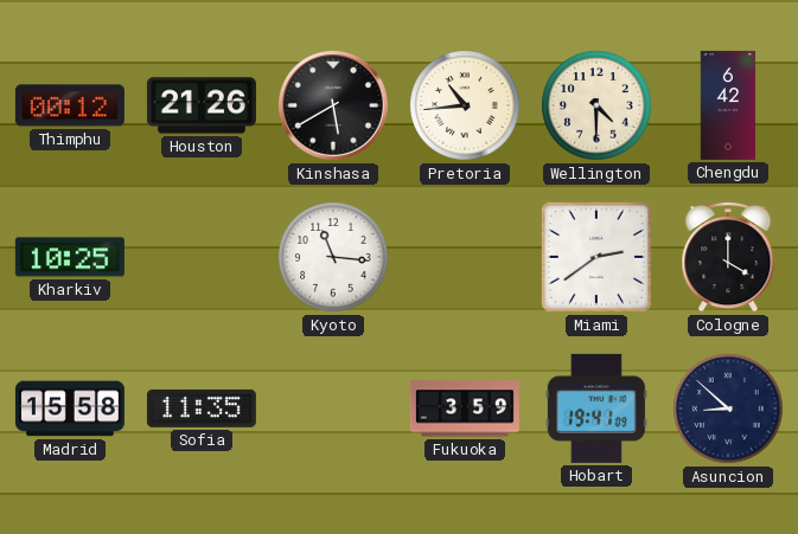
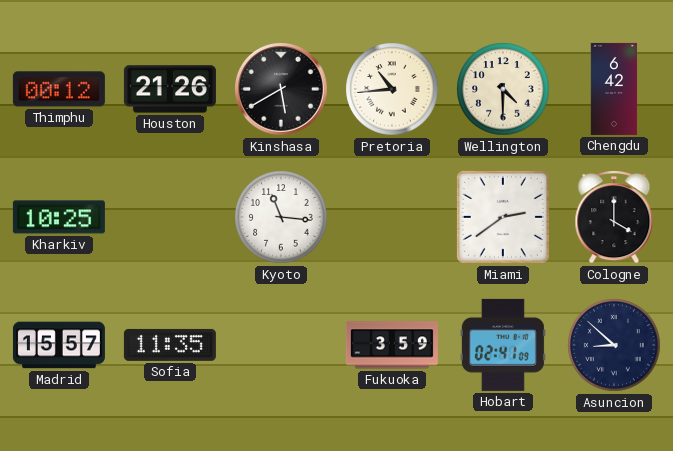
Madrid: 15:58 -> 15:57 (59, 345)
Hobart: 19:41 -> 02:41 (503, 345)
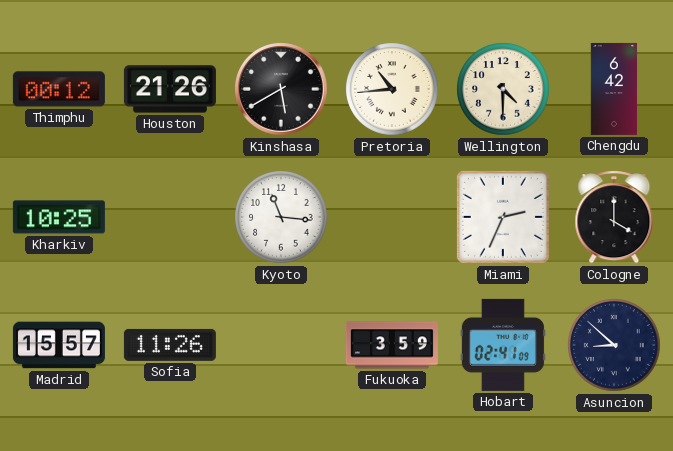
Miami: 2:39 -> 2:34 (503, 217)
Sofia: 11:35 -> 11:26 (170, 345)
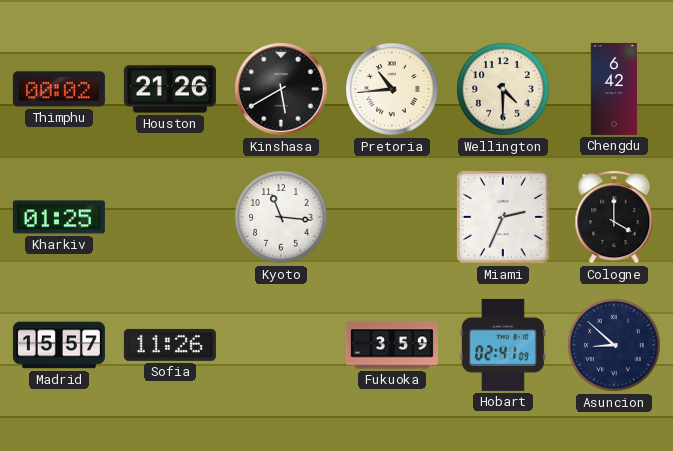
Thimphu: 00:12 -> 00:02 (59, 89)
Kharkiv: 10:25 -> 01:25 (59, 217)
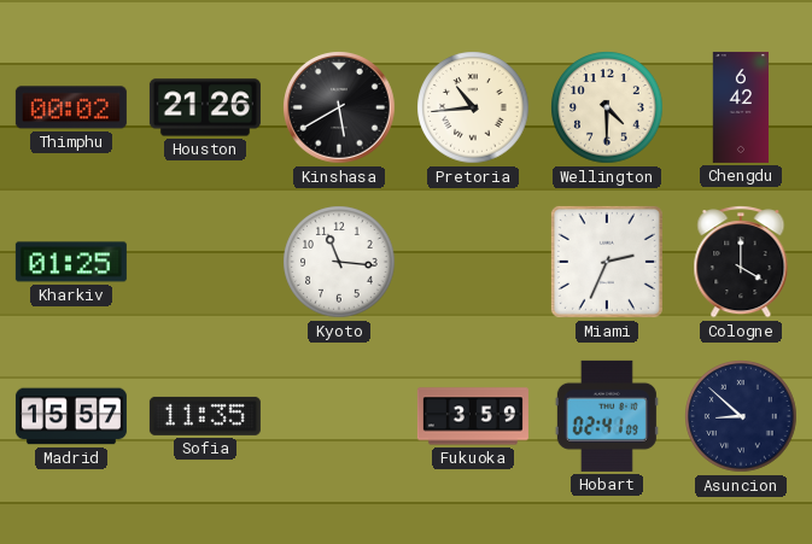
Sofia: 11:26 -> 11:35 (205, 416)
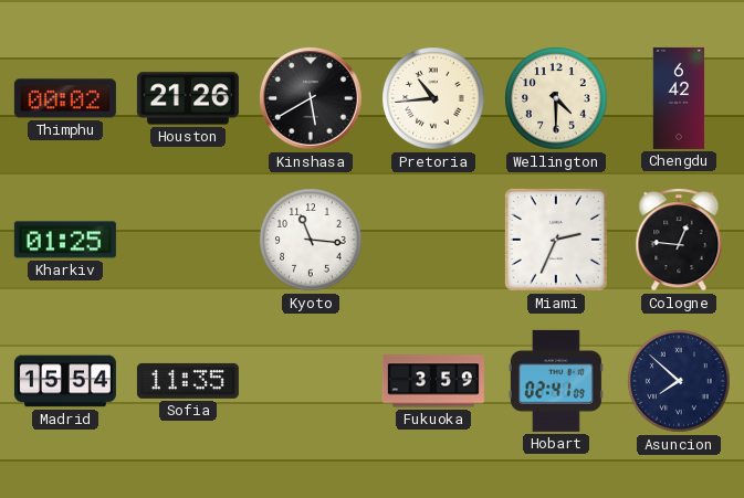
Cologne: 4:00 -> 12:46 (679, 240)
Madrid: 15:57 -> 15:54 (65, 381)
Asuncion: 8:52 -> 7:52 (679, 381)
